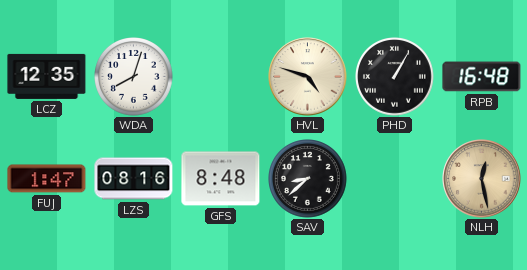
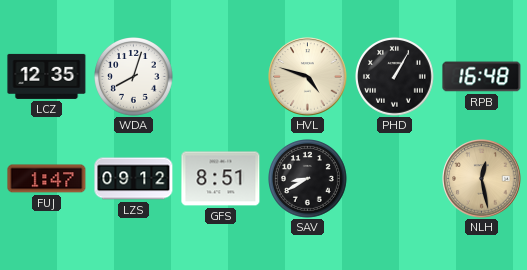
LZS: 08:16 -> 09:12 (134, 179)
GFS: 8:48 -> 8:51 (221, 179)
SAV: 8:38 -> 8:40 (308, 179)
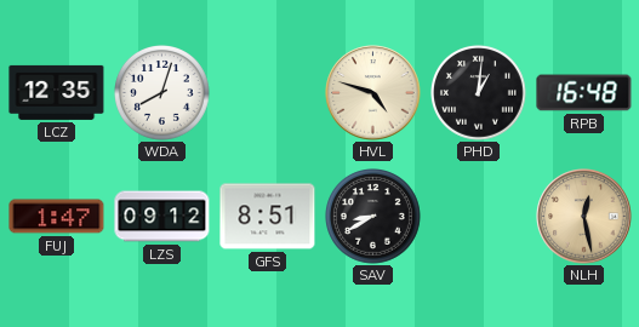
PHD: 1:05 -> 1:01 (479, 93)
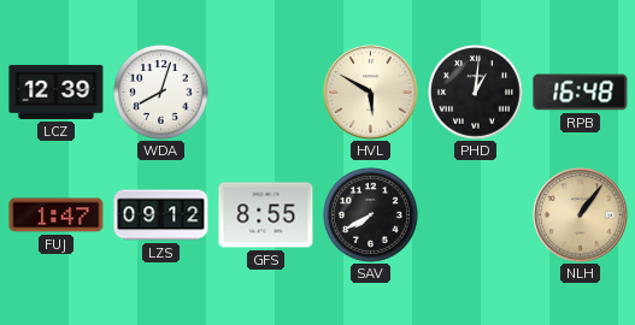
LCZ: 12:35 -> 12:39 (57, 91)
HVL: 4:48 -> 5:50 (371, 93)
GFS: 8:51 -> 8:55 (266, 215)
SAV: 8:40 -> 7:40 (371, 215)
NLH: 12:28 -> 1:06 (581, 215)
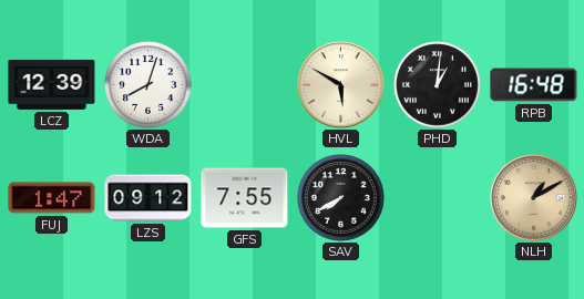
GFS: 8:55 -> 7:55 (245, 198)
NLH: 1:06 -> 1:10 (534, 198)
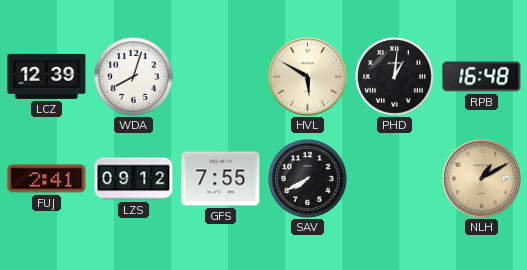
FUJ: 1:47 -> 2:41 (47, 179)
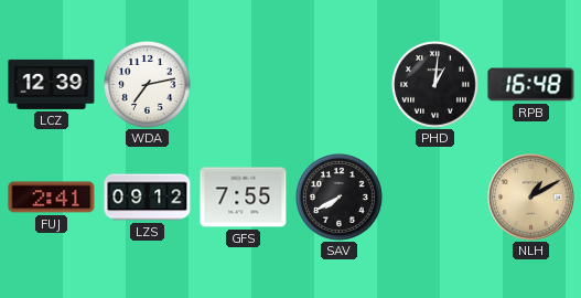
WDA: 8:03 -> 7:13 (148, 85)
HVL: 5:50 -> none (308, 77)
